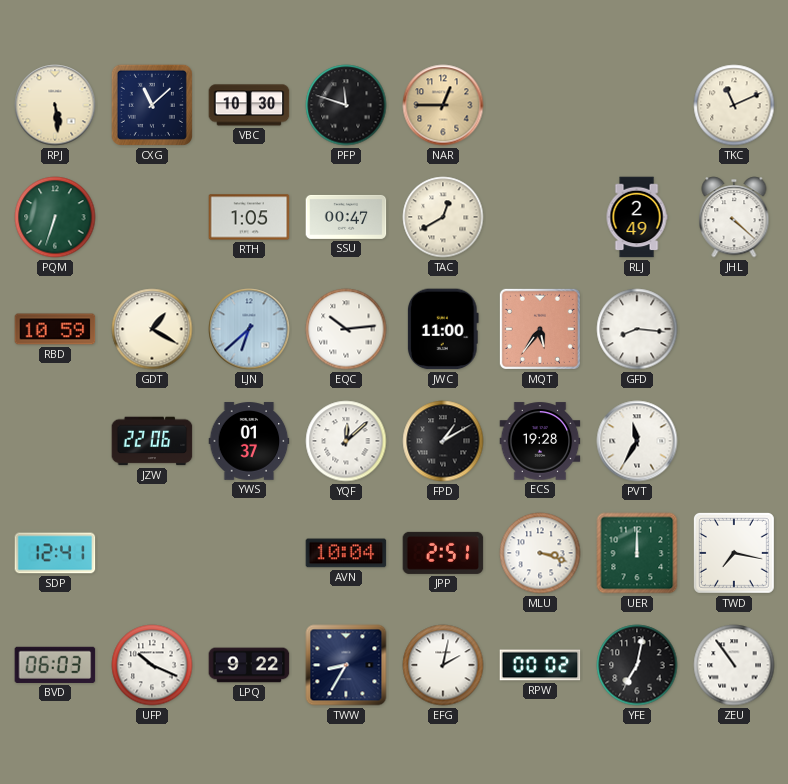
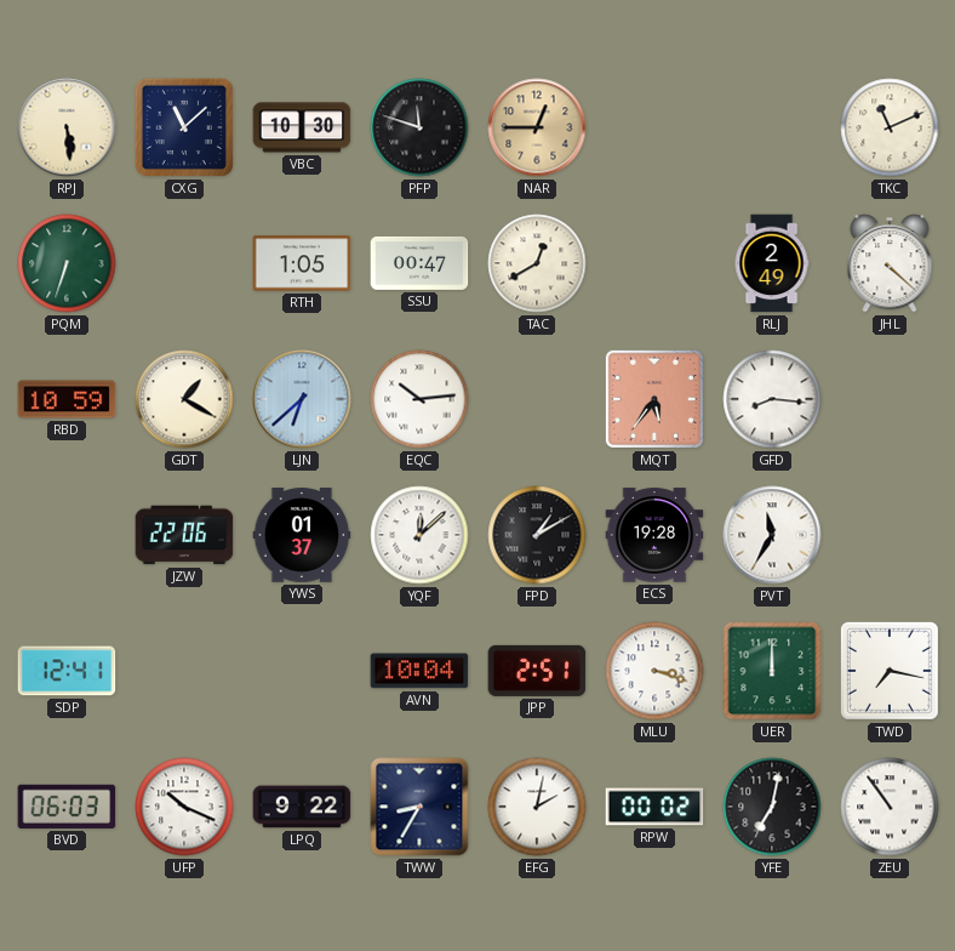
JWC: 11:00 -> none (443, 329)
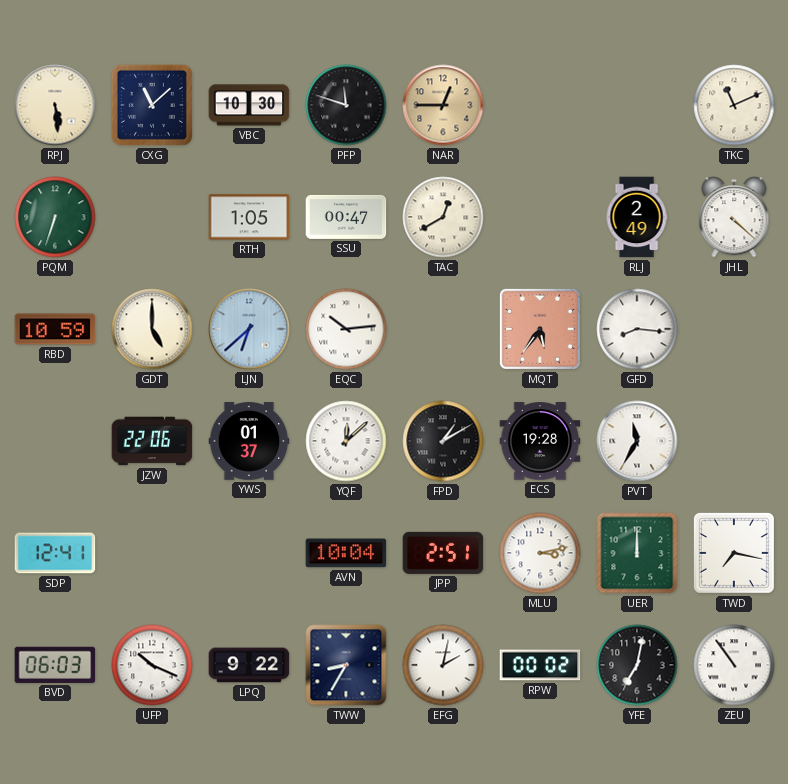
GDT: 1:20 -> 5:00 (152, 329)
MLU: 3:18 -> 3:13 (540, 553)
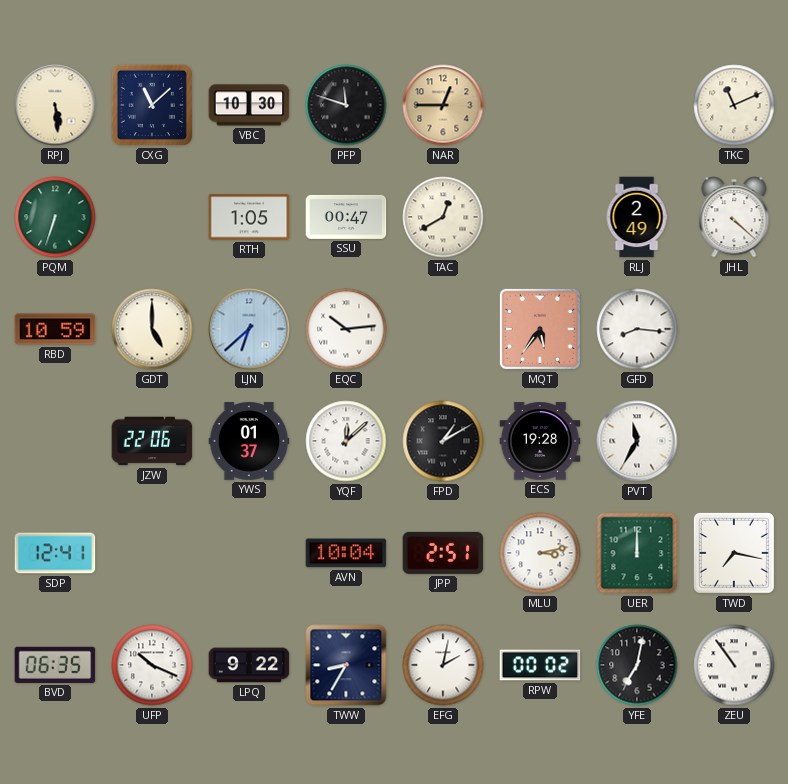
BVD: 06:03 -> 06:35 (55, 665)
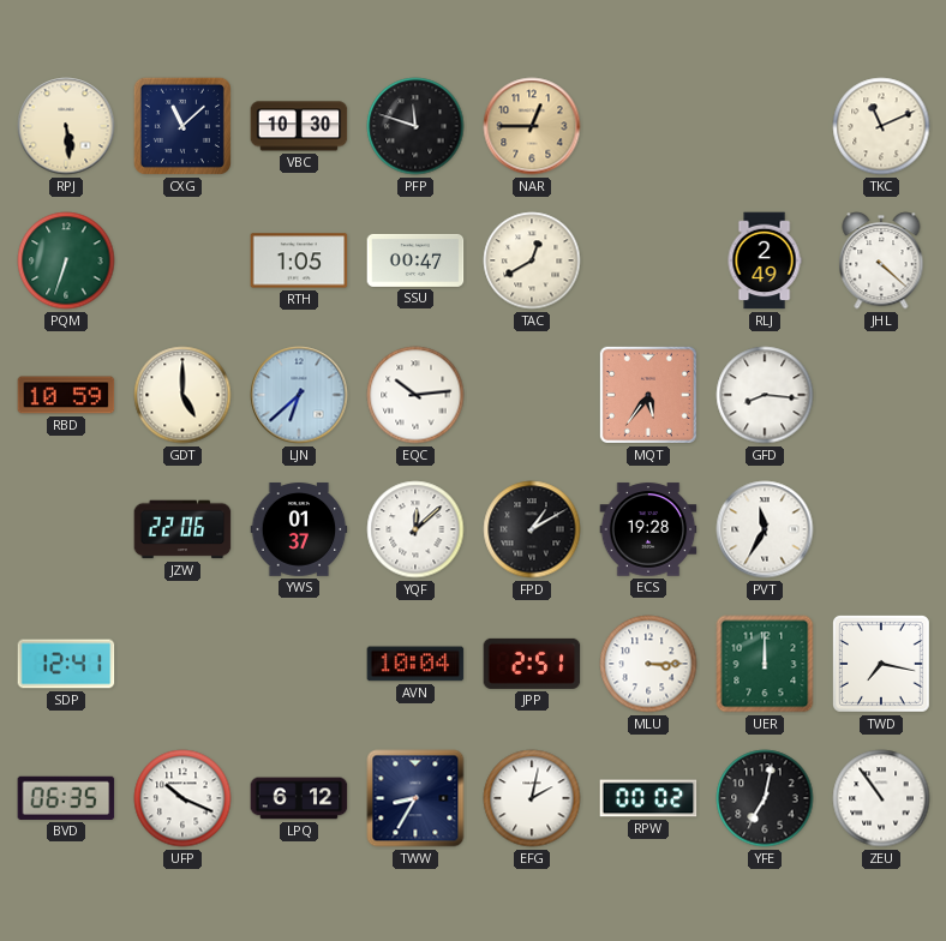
MLU: 3:13 -> 3:15 (648, 664)
LPQ: 9:22 -> 6:12 (299, 798)
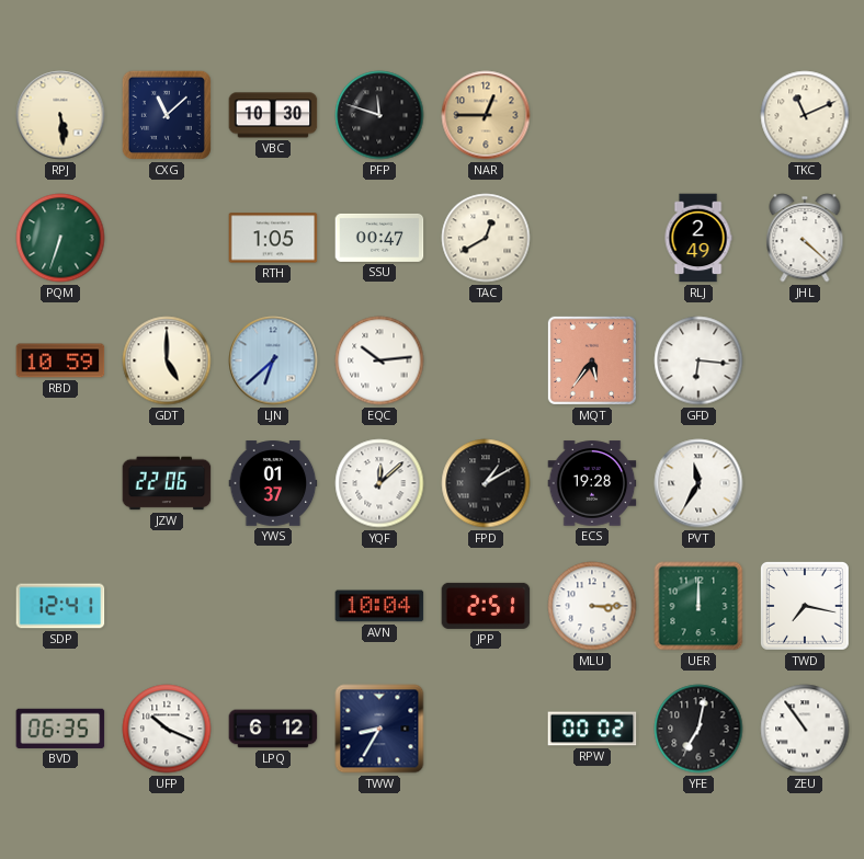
GFD: 8:16 -> 6:16 (698, 360)
EFG: 2:02 -> none (532, 798)
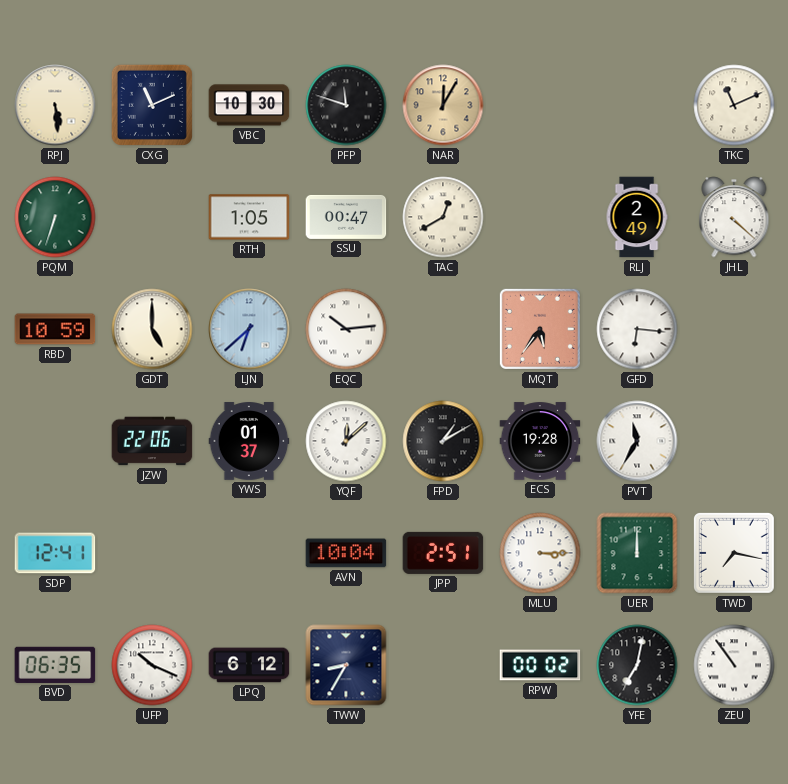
CXG: 11:08 -> 11:11 (152, 105)
NAR: 12:45 -> 12:05 (443, 105)
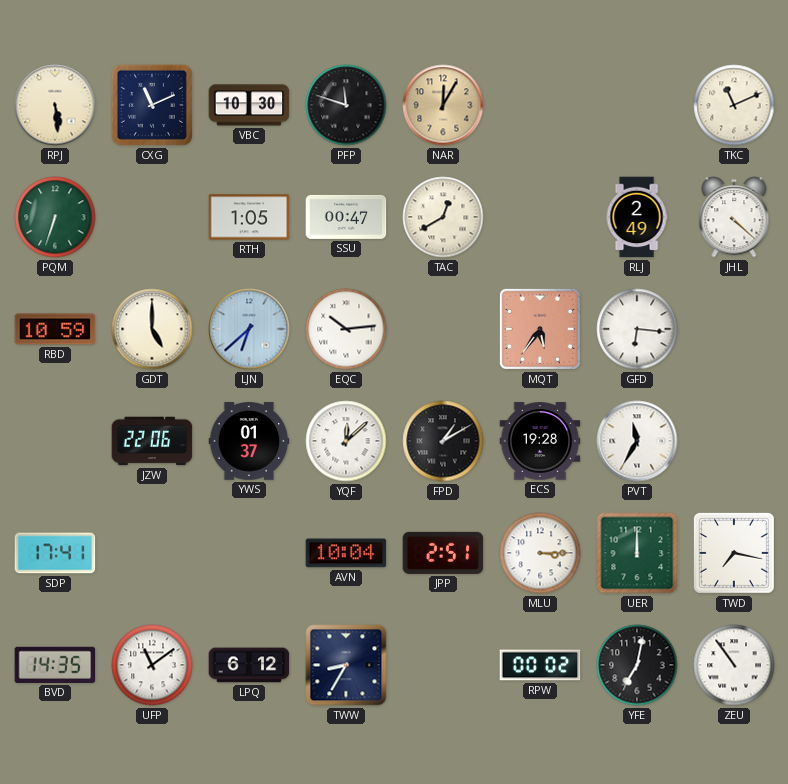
SDP: 12:41 -> 17:41 (55, 553)
BVD: 06:35 -> 14:35 (55, 665)
UFP: 10:19 -> 11:09 (152, 665)
